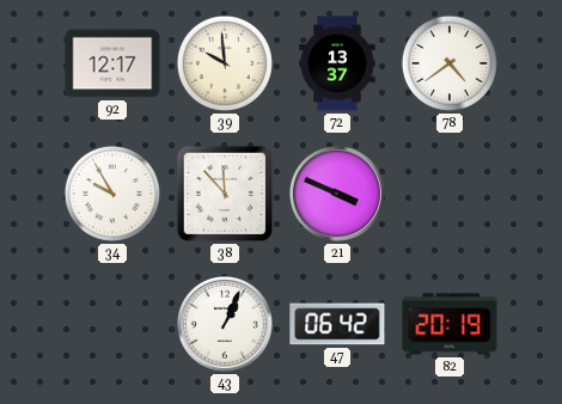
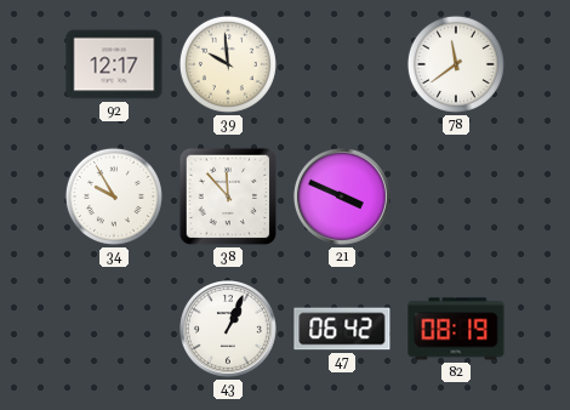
72: 13:37 -> none (337, 63)
78: 4:39 -> 11:39 (456, 64)
82: 20:19 -> 08:19 (456, 329)
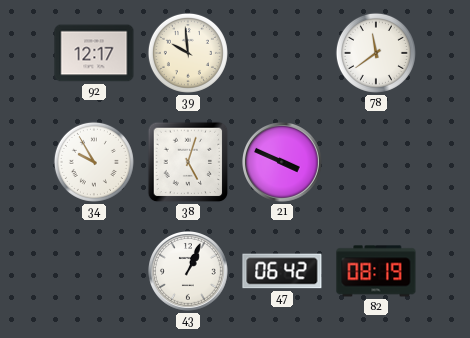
38: 11:53 -> 5:03 (188, 162)
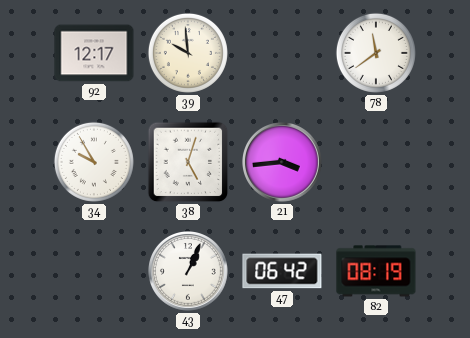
21: 3:49 -> 3:44 (283, 163)
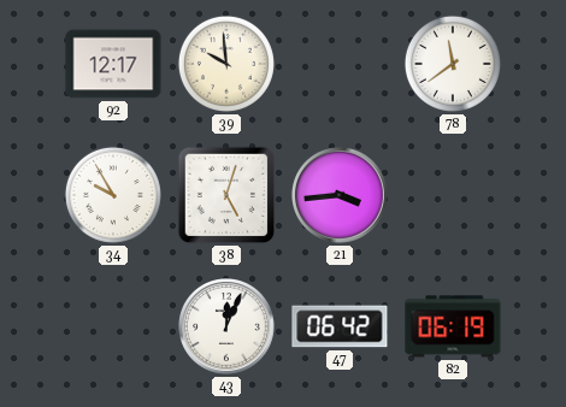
43: 1:04 -> 12:04 (228, 328)
82: 08:19 -> 06:19 (453, 326)
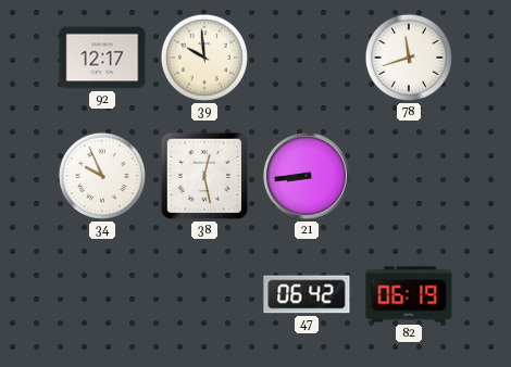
78: 11:39 -> 11:42 (409, 58)
34: 9:55 -> 9:56 (102, 176)
38: 5:03 -> 12:28 (204, 176)
21: 3:44 -> 8:44 (308, 177)
43: 12:04 -> none (228, 328)
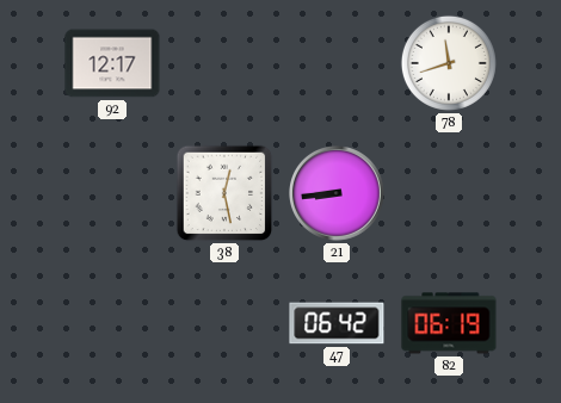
39: 9:59 -> none (204, 58)
34: 9:56 -> none (102, 176)
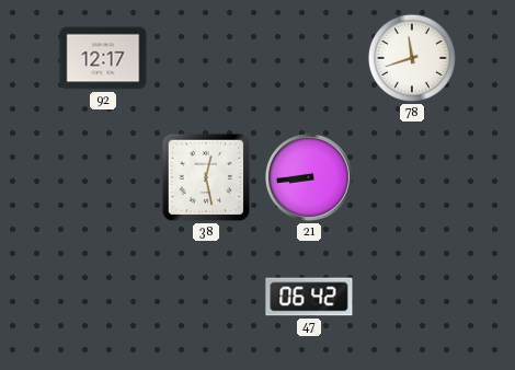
82: 06:19 -> none (449, 323)
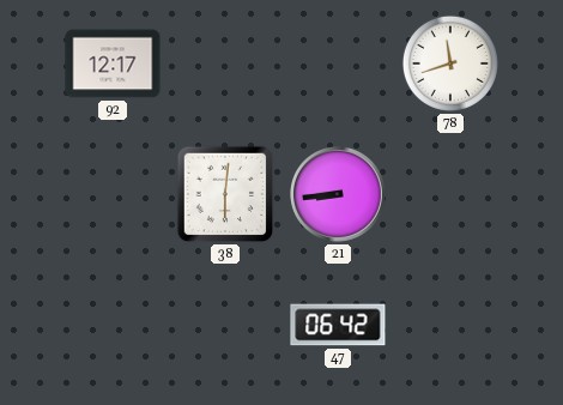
38: 12:28 -> 6:01 (225, 194)
